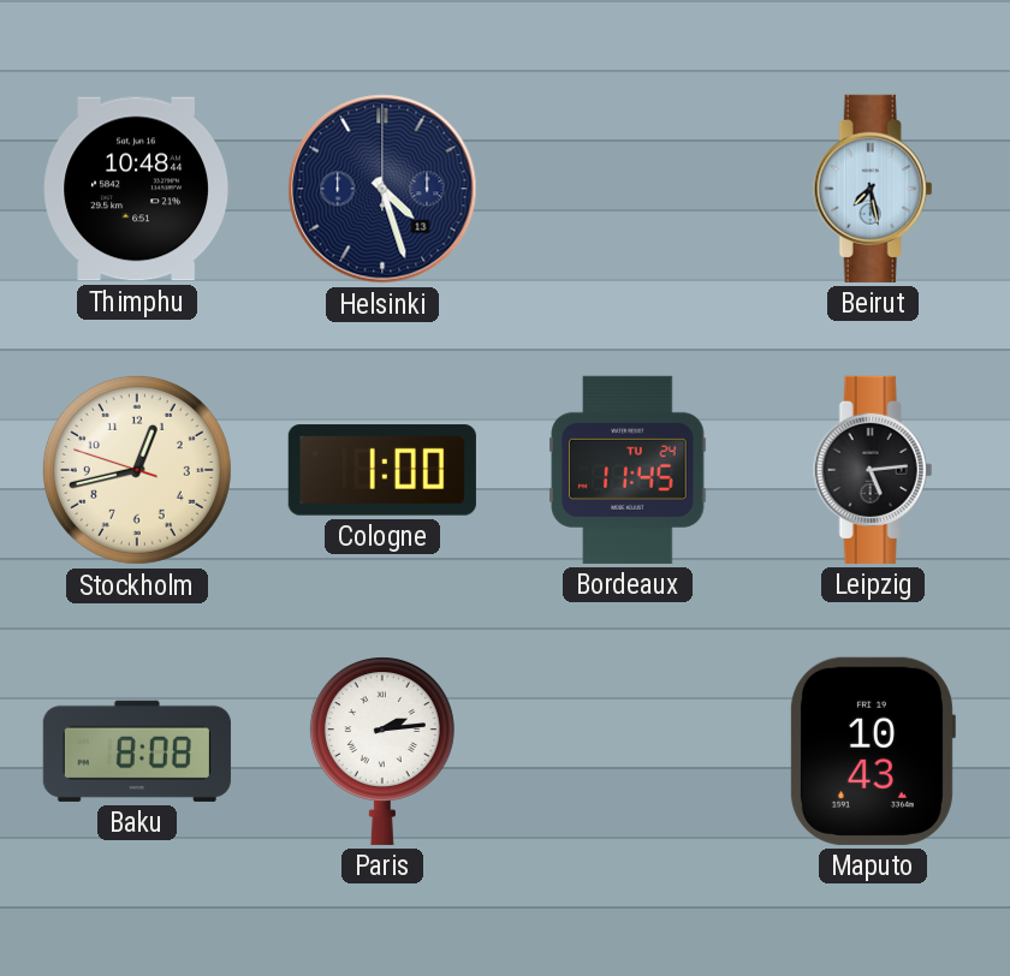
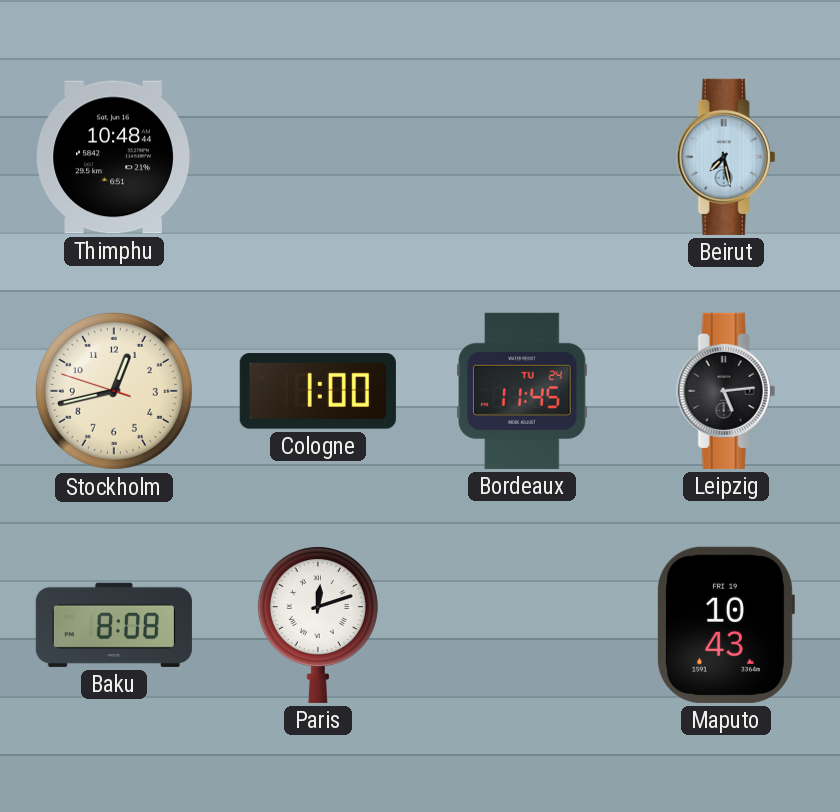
Helsinki: 4:27 -> none (382, 189)
Paris: 2:14 -> 12:12 (318, 625)
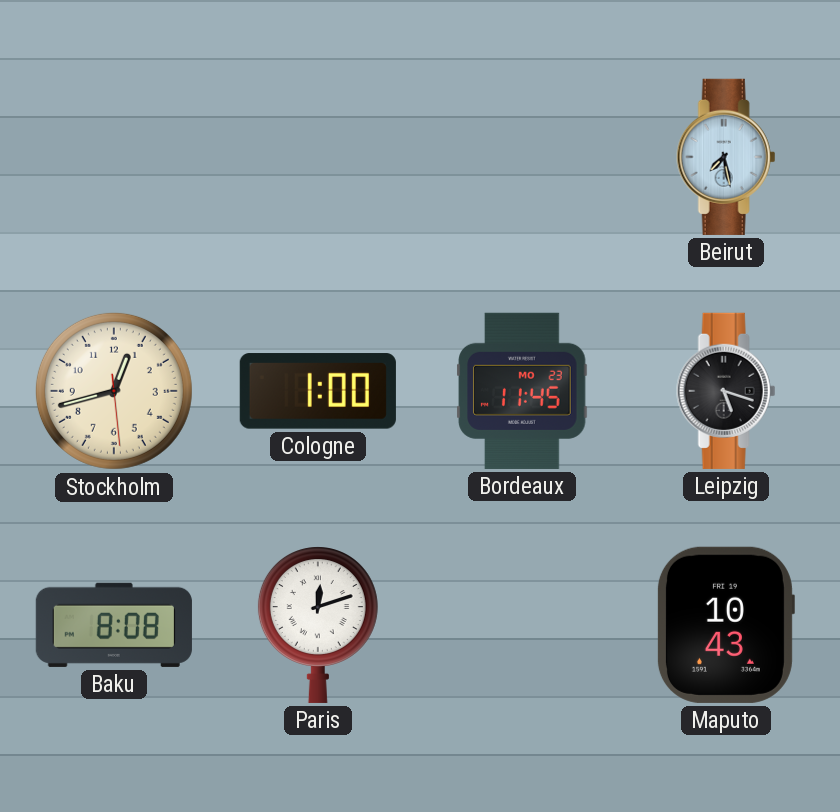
Thimphu: 10:48 -> none (114, 157)
Stockholm: 12:42:48 -> 12:42:29 (114, 391)
Bordeaux date: TU 24 -> MO 23 (522, 391)
Leipzig: 5:14 -> 5:18 (726, 391)
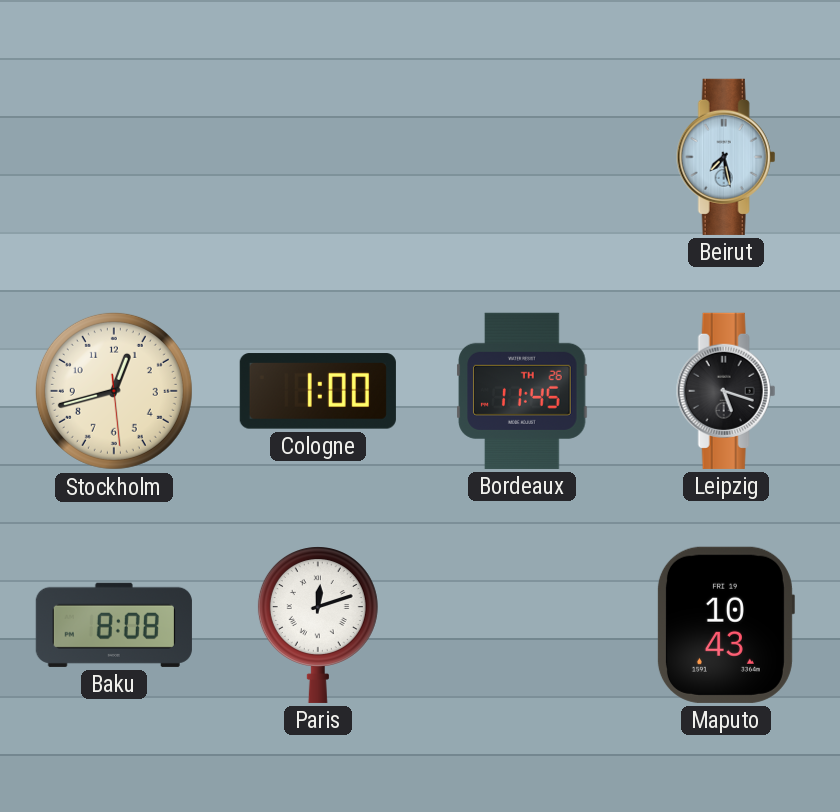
Bordeaux date: MO 23 -> TH 26 (522, 391)
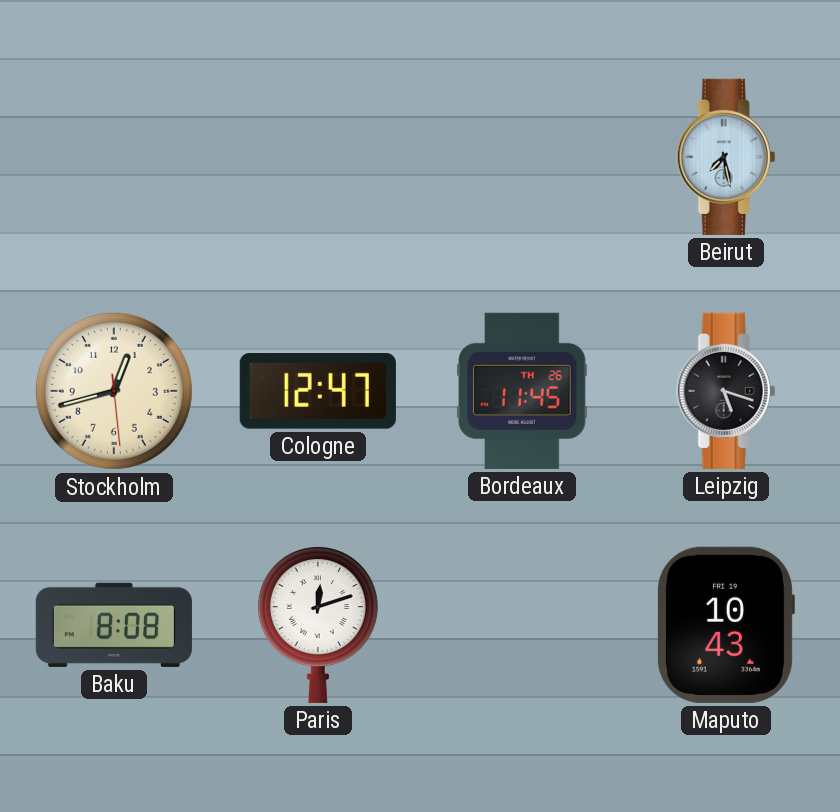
Cologne: 1:00 -> 12:47 (318, 391)
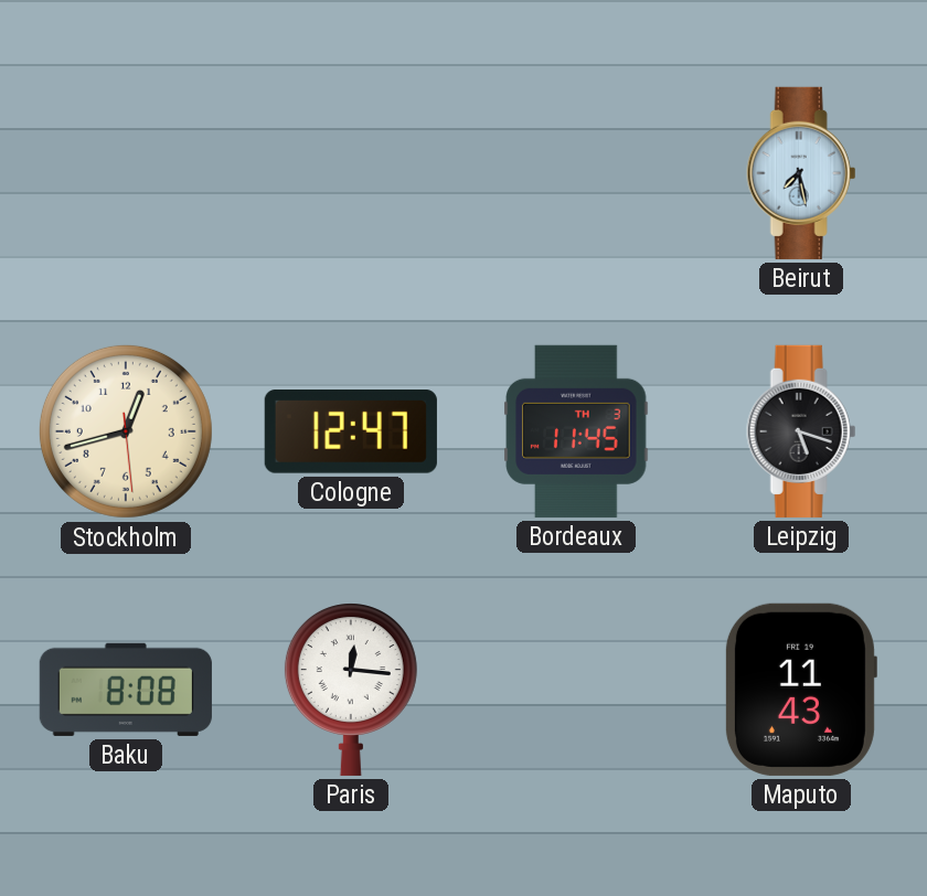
Bordeaux date: TH 26 -> TH 3 (576, 431)
Paris: 12:12 -> 12:16 (351, 690)
Maputo: 10:43 -> 11:43 (800, 690)
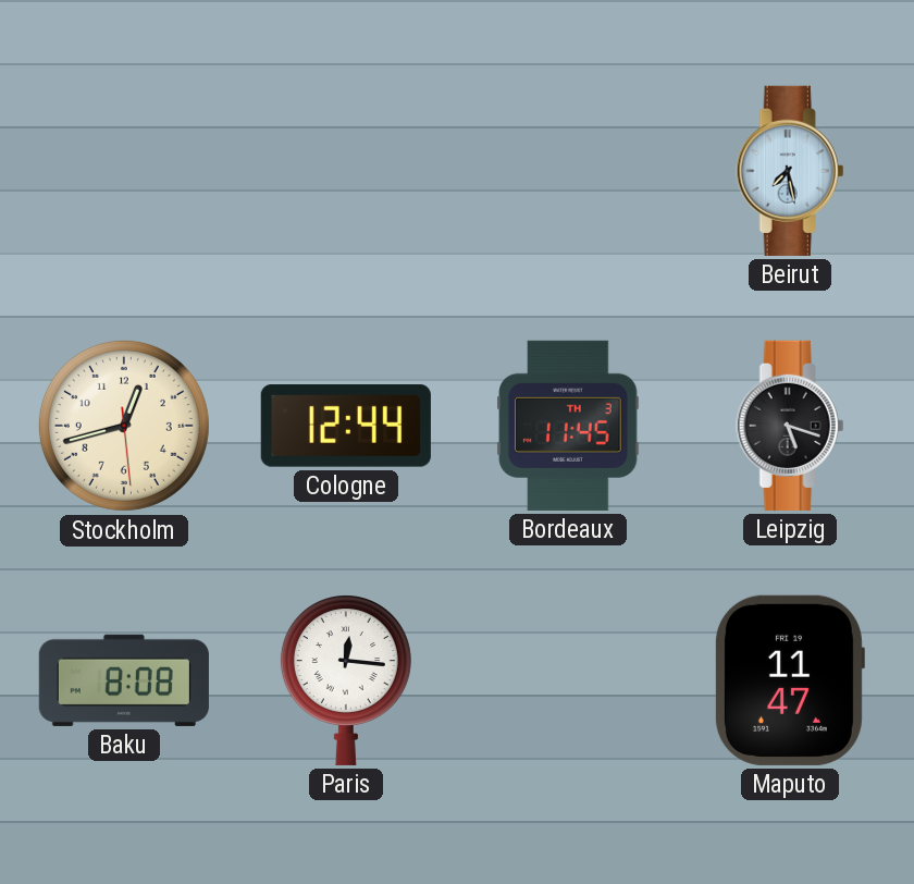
Cologne: 12:47 -> 12:44 (346, 426)
Maputo: 11:43 -> 11:47 (789, 680)
